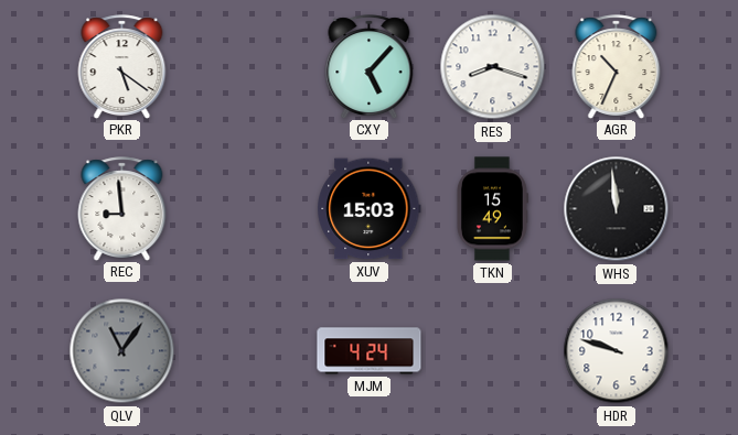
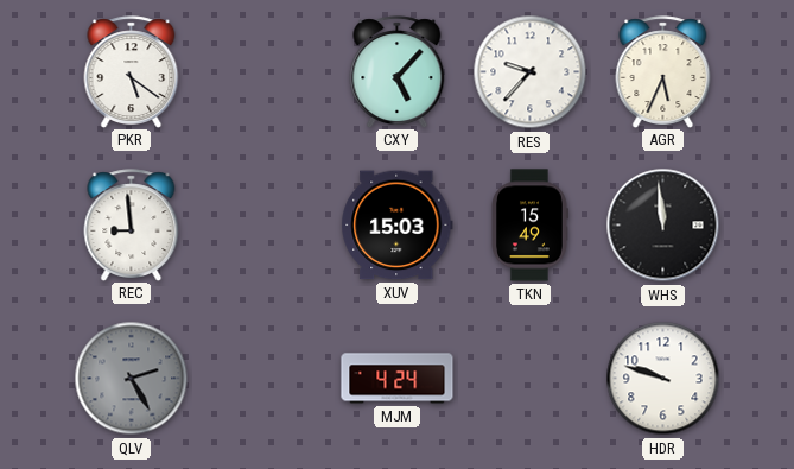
RES: 8:18 -> 9:37 (531, 72)
AGR: 10:34 -> 5:34 (663, 71)
QLV: 11:06 -> 2:25 (132, 379)
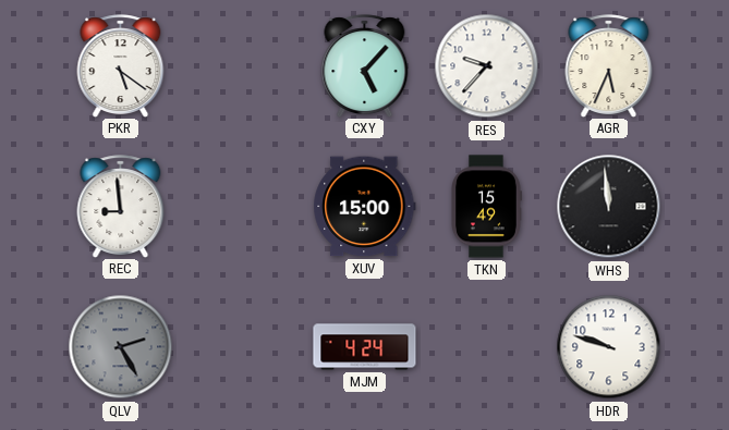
XUV: 15:03 -> 15:00 (365, 207)
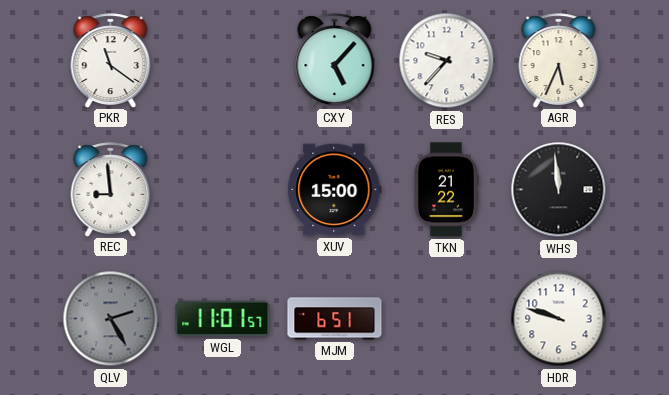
PKR: 5:21 -> 11:21 (111, 60)
TKN: 15:49 -> 21:22 (446, 190)
WGL: none -> 11:01 (223, 319)
MJM: 4:24 -> 6:51 (335, 319)
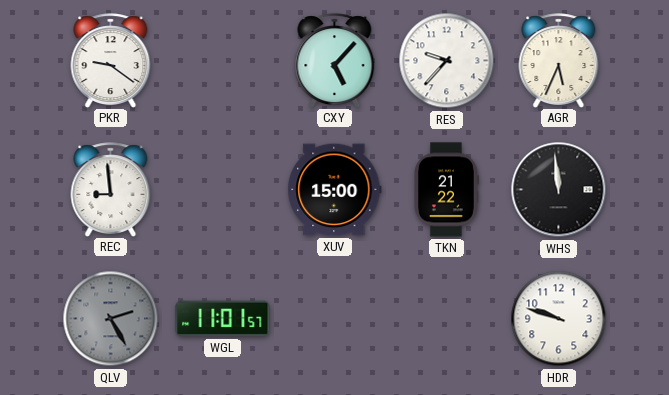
PKR: 11:21 -> 9:21 (111, 60)
MJM: 6:51 -> none (335, 319)
